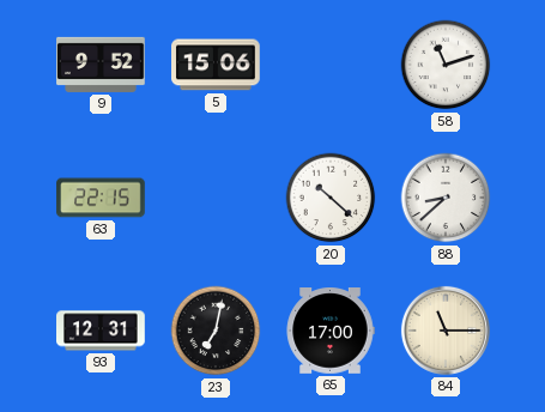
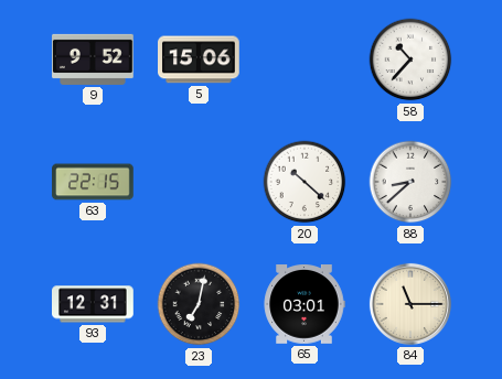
58: 11:12 -> 10:37 (410, 59)
65: 17:00 -> 03:01 (305, 305)
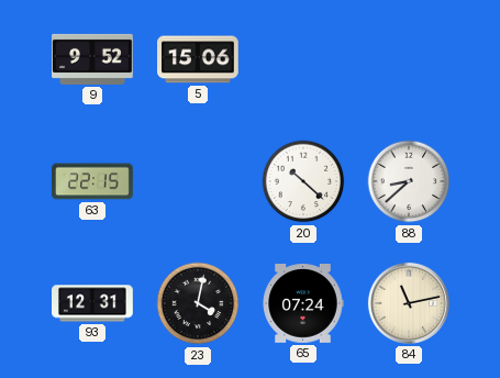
58: 10:37 -> none (410, 59)
23: 7:02 -> 4:02 (198, 303)
65: 03:01 -> 07:24 (303, 304)
84: 11:15 -> 11:13 (409, 303)
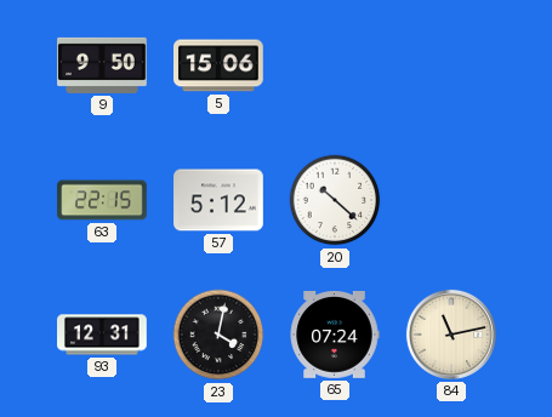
9: 9:52 -> 9:50 (102, 65)
57: none -> 5:12 (218, 200)
88: 8:38 -> none (409, 181)
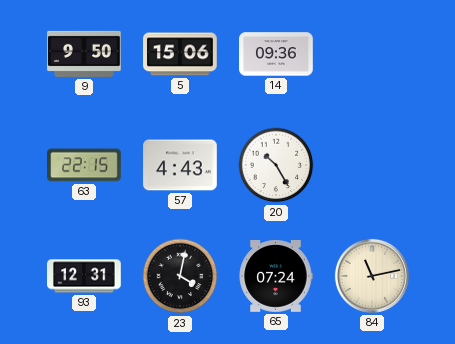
14: none -> 09:36 (276, 54)
57: 5:12 -> 4:43 (180, 165)
20: 10:22 -> 10:25 (276, 165)
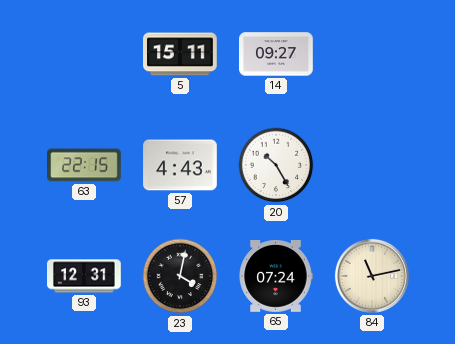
9: 9:50 -> none (84, 54)
5: 15:06 -> 15:11 (181, 54)
14: 09:36 -> 09:27 (276, 54)
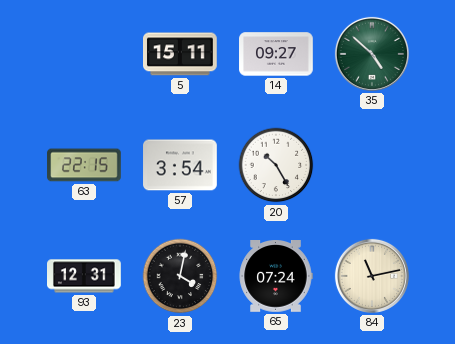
35: none -> 4:52 (372, 54)
57: 4:43 -> 3:54 (180, 165)
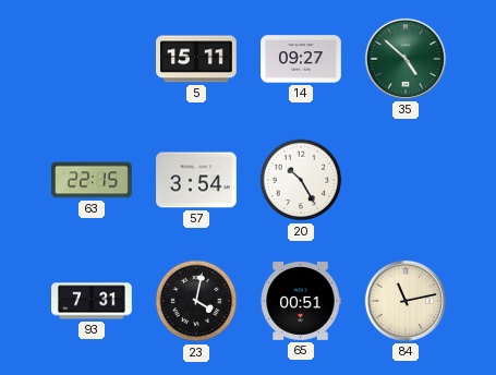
93: 12:31 -> 7:31 (92, 301)
65: 07:24 -> 00:51 (301, 302)
